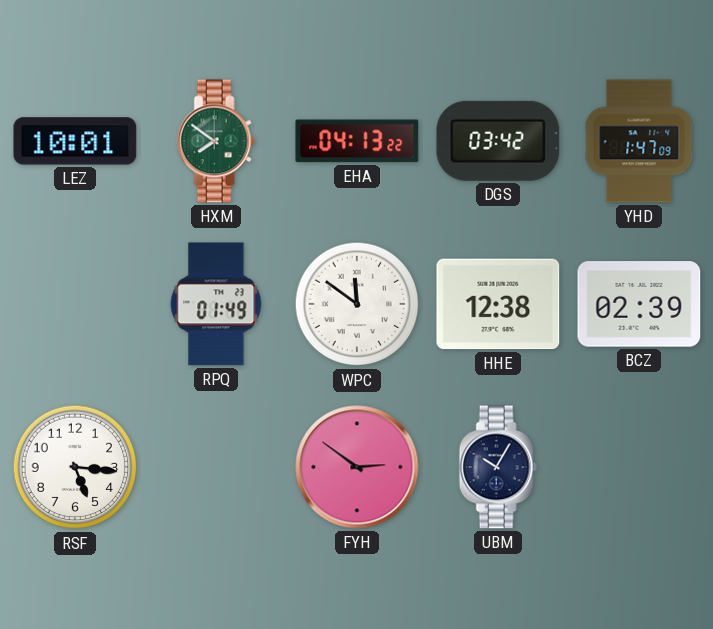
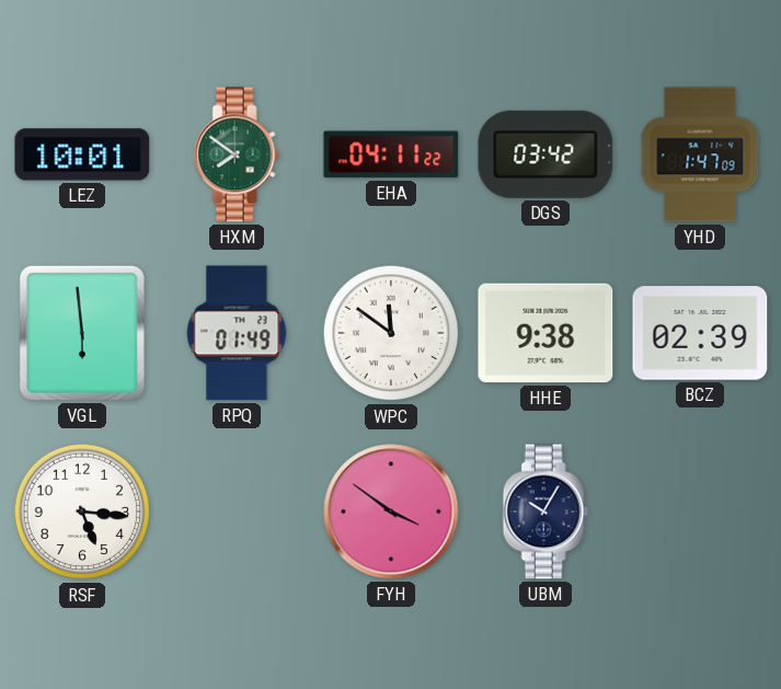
EHA: 04:13 -> 04:11 (391, 154)
VGL: none -> 5:59 (82, 333)
HHE: 12:38 -> 9:38 (545, 333)
FYH: 2:51 -> 3:51 (391, 512)
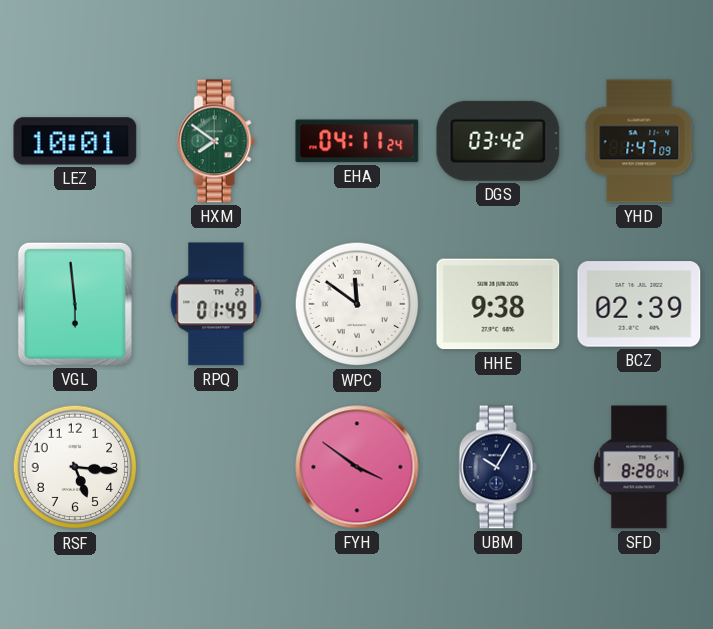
EHA: 04:11:22 -> 04:11:24 (357, 141)
SFD: none -> 8:28 (639, 467)
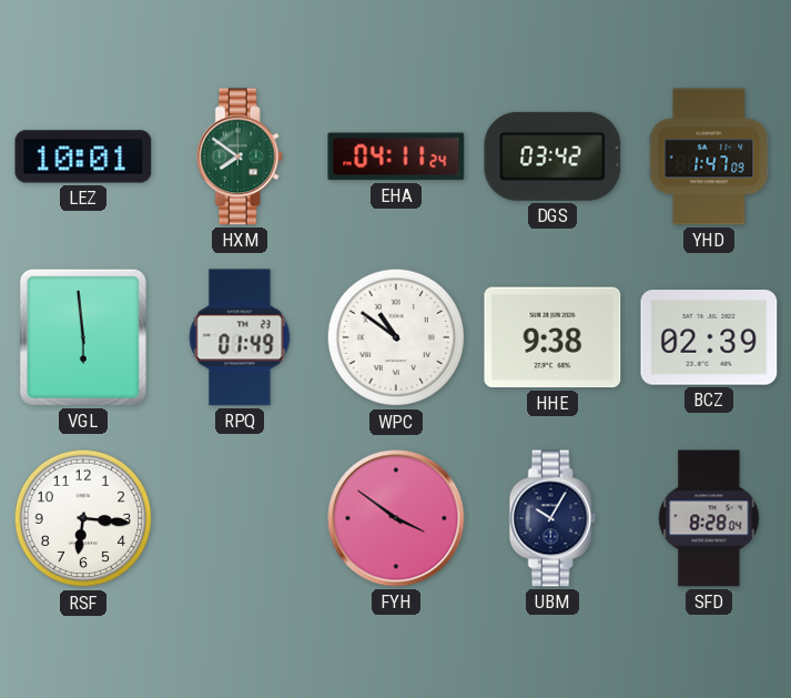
WPC: 11:51 -> 10:51 (396, 337)
RSF: 5:16 -> 6:16 (83, 518)
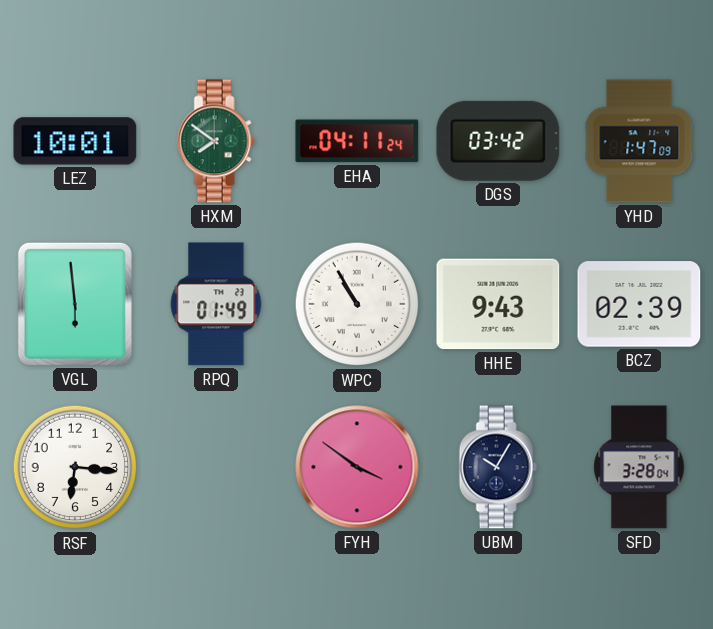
WPC: 10:51 -> 10:55 (357, 304)
HHE: 9:38 -> 9:43 (498, 304)
SFD: 8:28 -> 3:28 (639, 467)
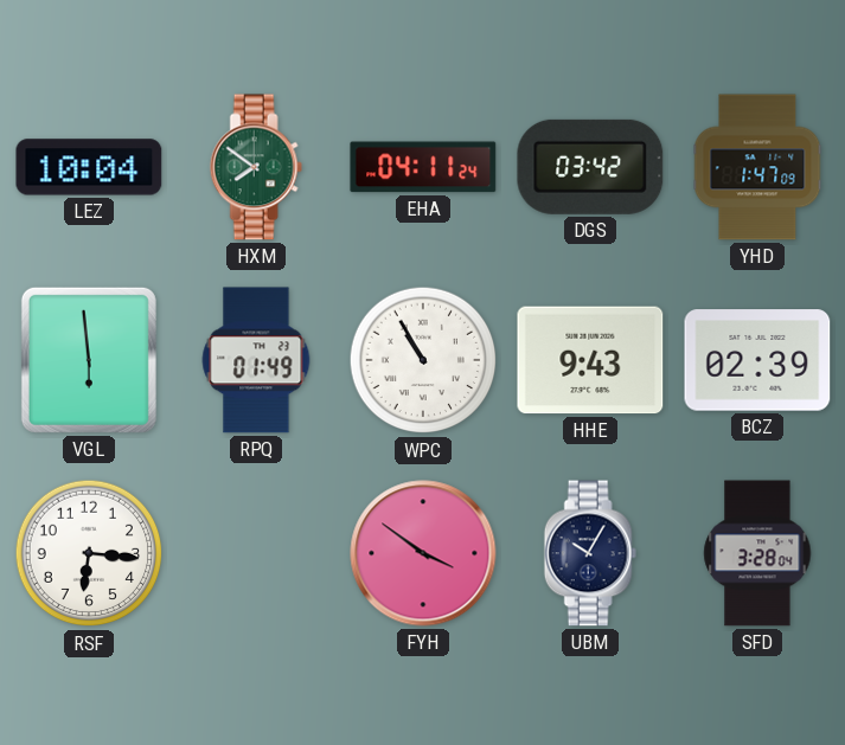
LEZ: 10:01 -> 10:04 (89, 167)
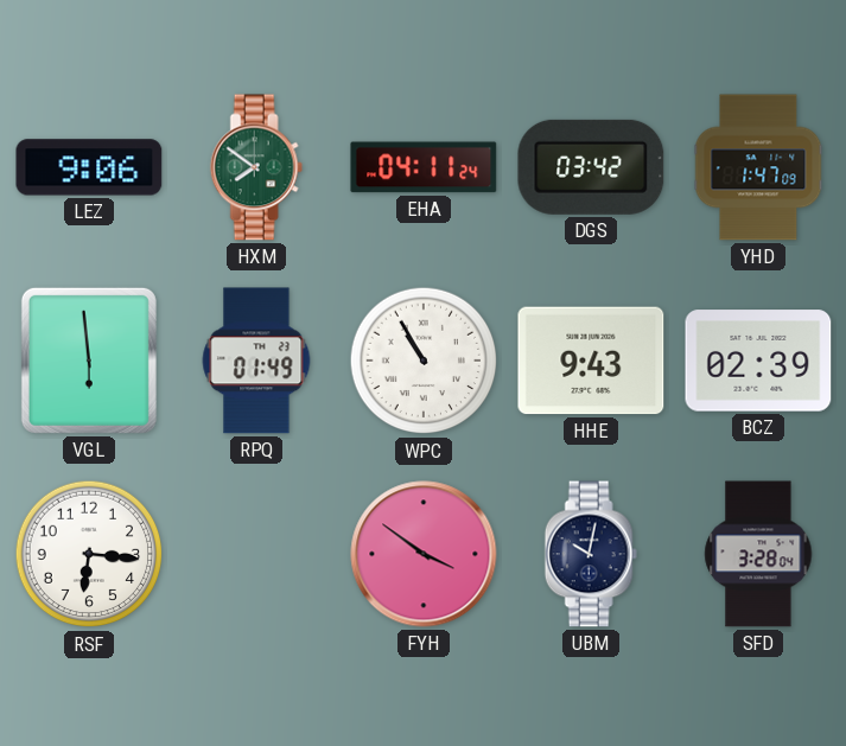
LEZ: 10:04 -> 9:06 (89, 167)
UBM: 10:05 -> 10:02 (591, 554)
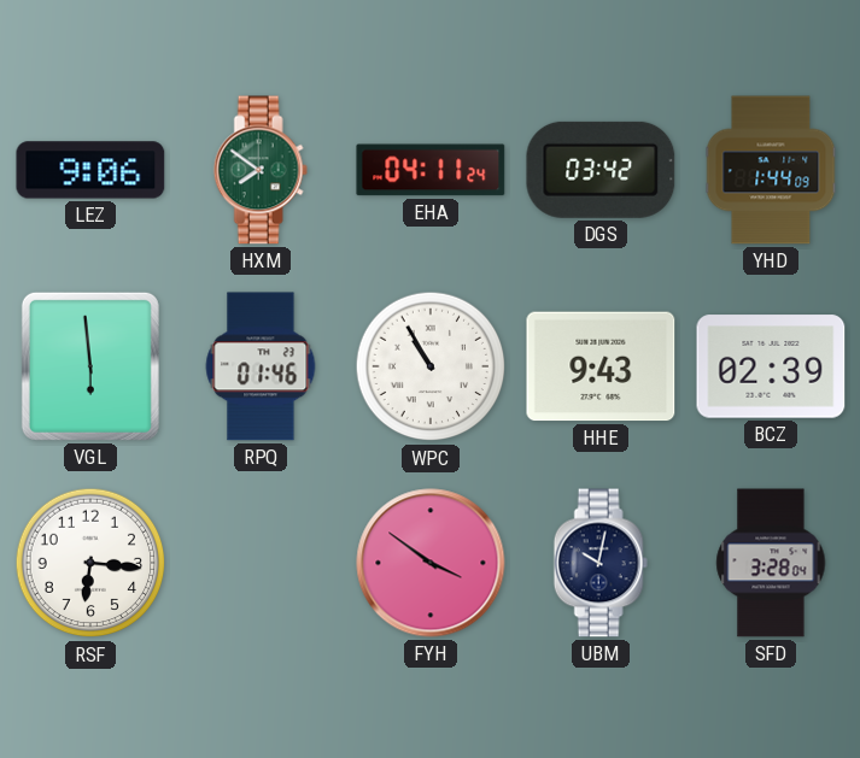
YHD: 1:47 -> 1:44 (771, 170)
RPQ: 01:49 -> 01:46 (261, 366)
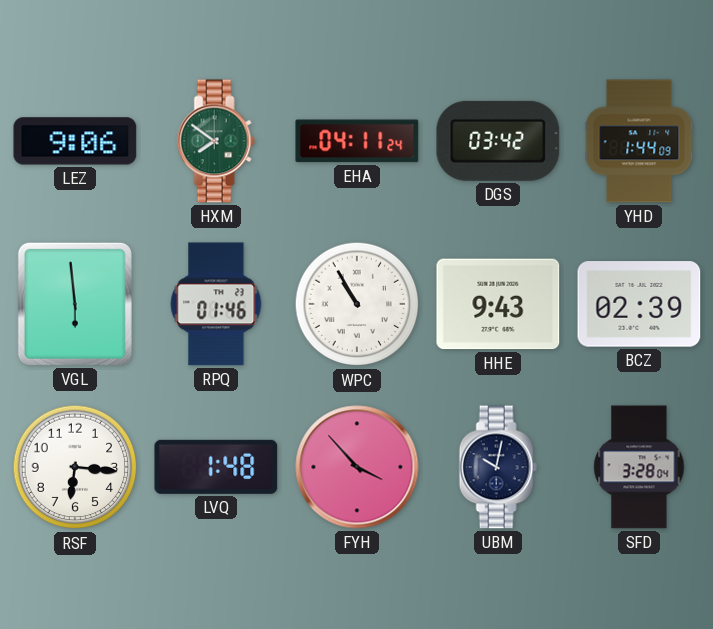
LVQ: none -> 1:48 (216, 467)
FYH: 3:51 -> 3:53 (357, 467)
